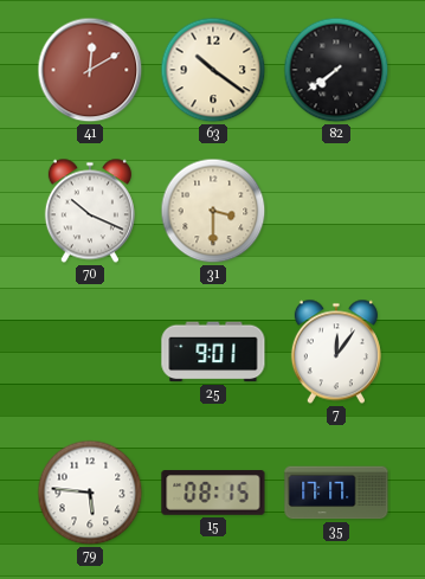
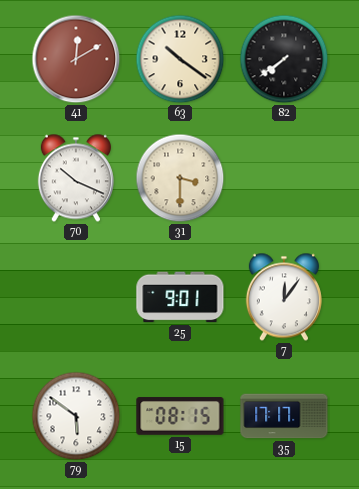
79: 5:46 -> 5:51 (76, 416)
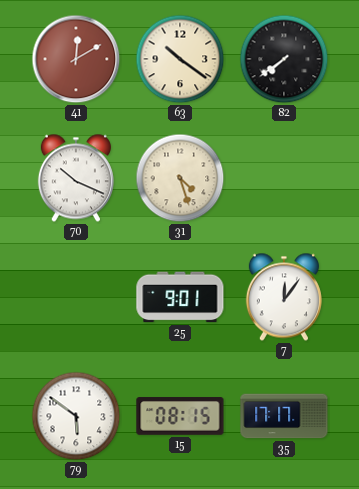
31: 3:30 -> 4:27 (180, 178)
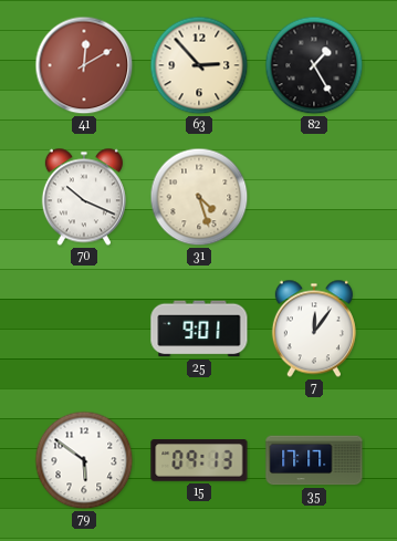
63: 10:21 -> 2:53 (199, 65)
82: 7:39 -> 1:25 (314, 65)
15: 08:15 -> 09:13 (199, 460)
